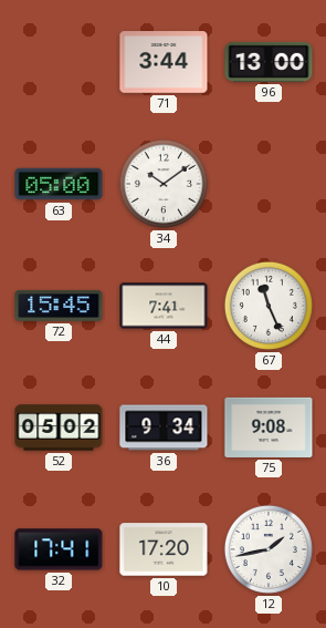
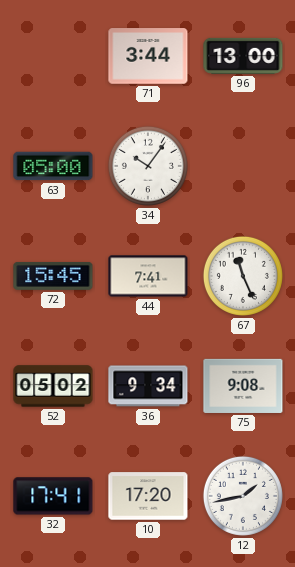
34: 10:09 -> 10:06 (148, 166)
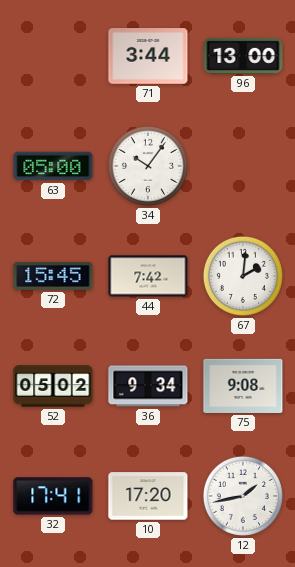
44: 7:41 -> 7:42 (148, 276)
67: 11:26 -> 2:01 (243, 276)
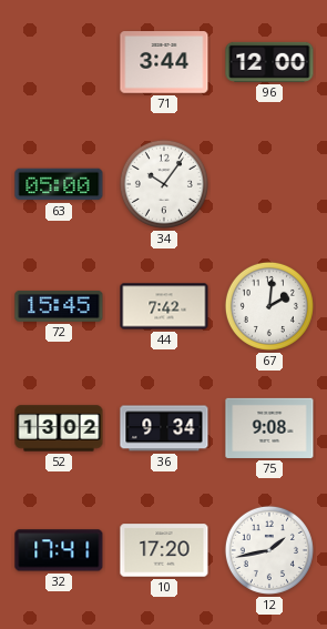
96: 13:00 -> 12:00 (269, 62)
52: 05:02 -> 13:02 (59, 428)
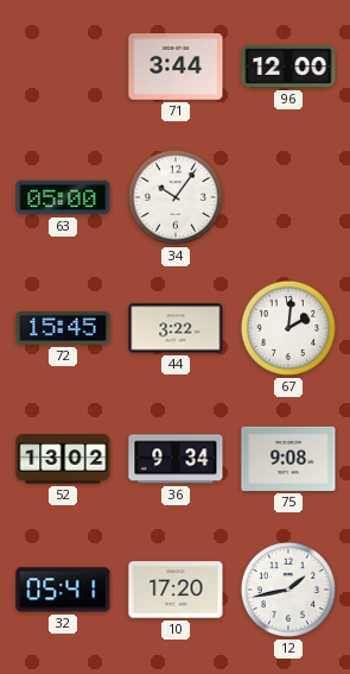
44: 7:42 -> 3:22 (176, 328)
32: 17:41 -> 05:41 (63, 590)
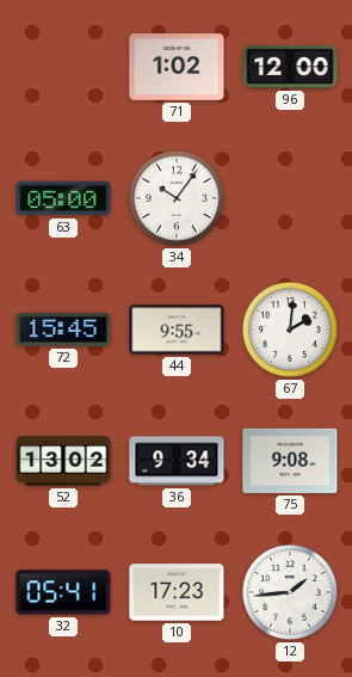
71: 3:44 -> 1:02 (177, 67)
44: 3:22 -> 9:55 (177, 330)
10: 17:20 -> 17:23 (177, 592)
12: 1:43 -> 1:44 (290, 592)
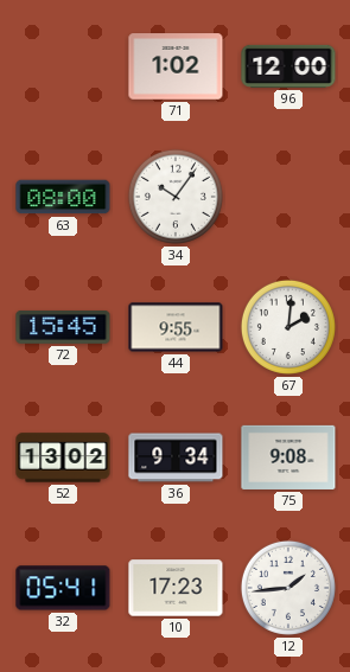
63: 05:00 -> 08:00 (63, 197)
